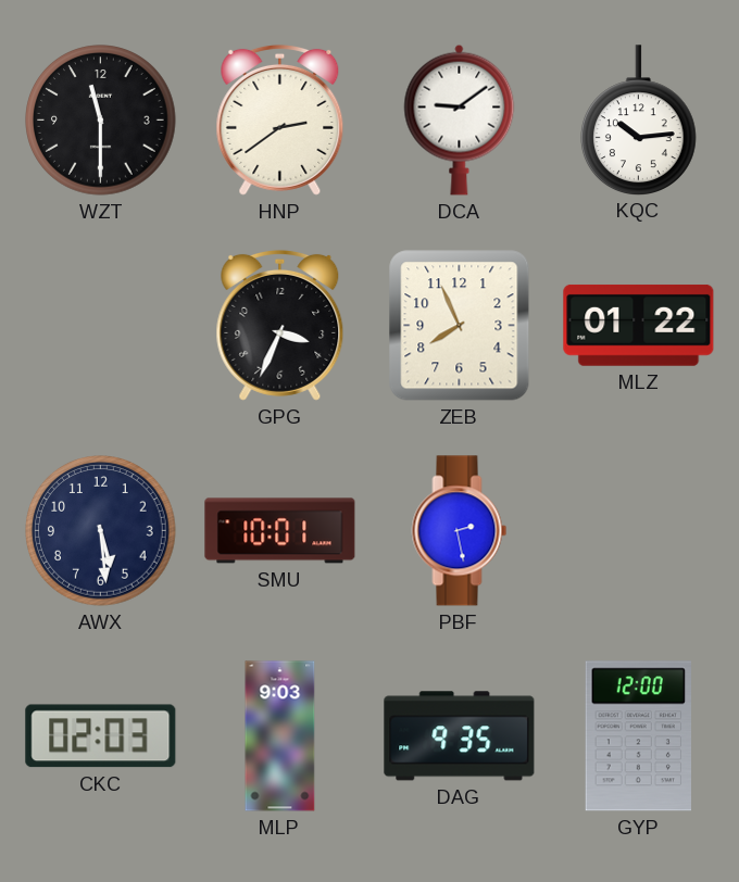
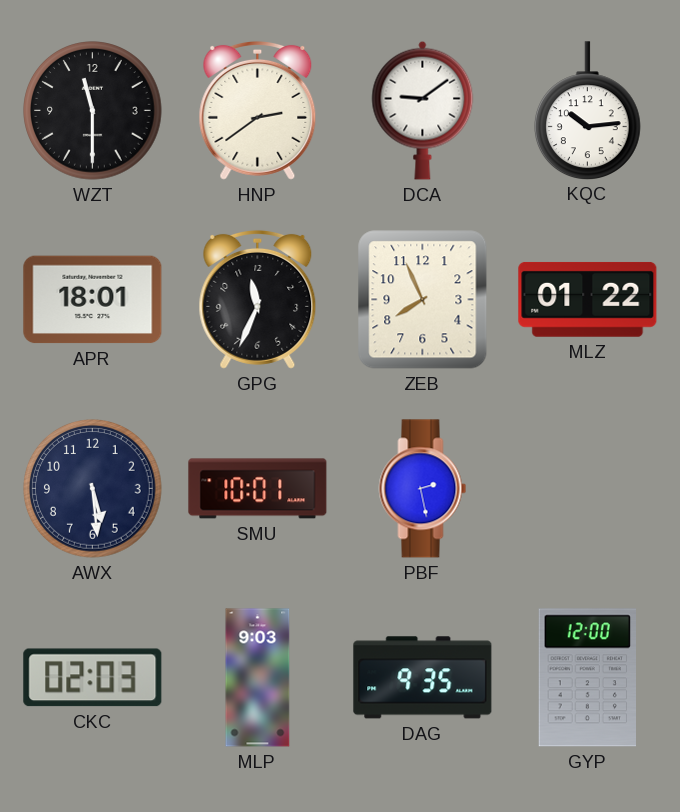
APR: none -> 18:01 (93, 300)
GPG: 3:34 -> 11:34 (258, 299)
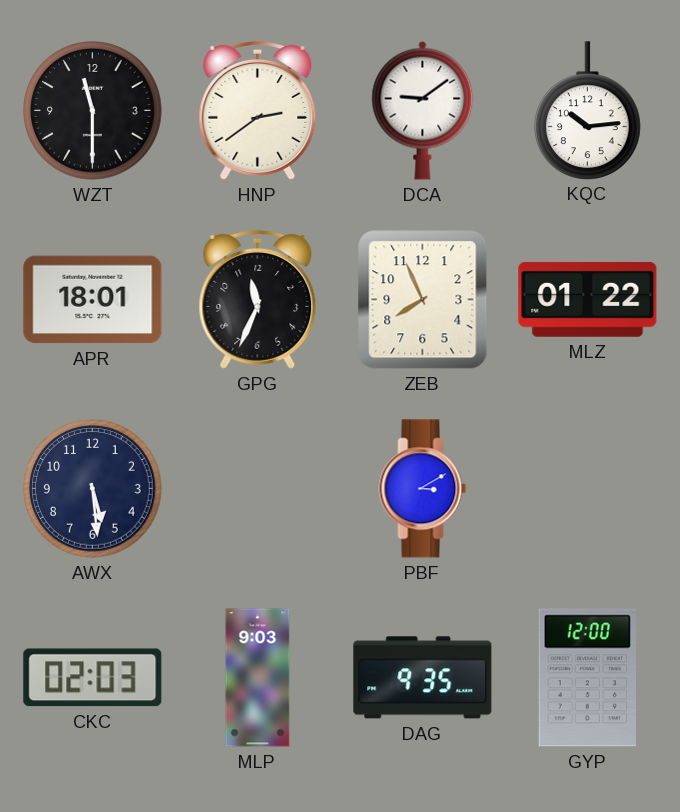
SMU: 10:01 -> none (258, 489)
PBF: 2:28 -> 3:10 (423, 489)
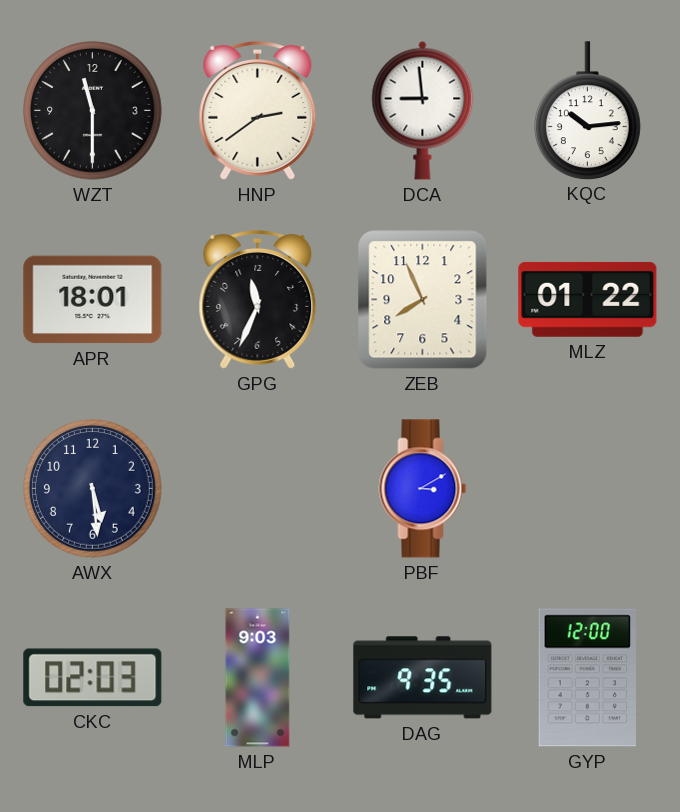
DCA: 9:09 -> 8:59 (423, 110)
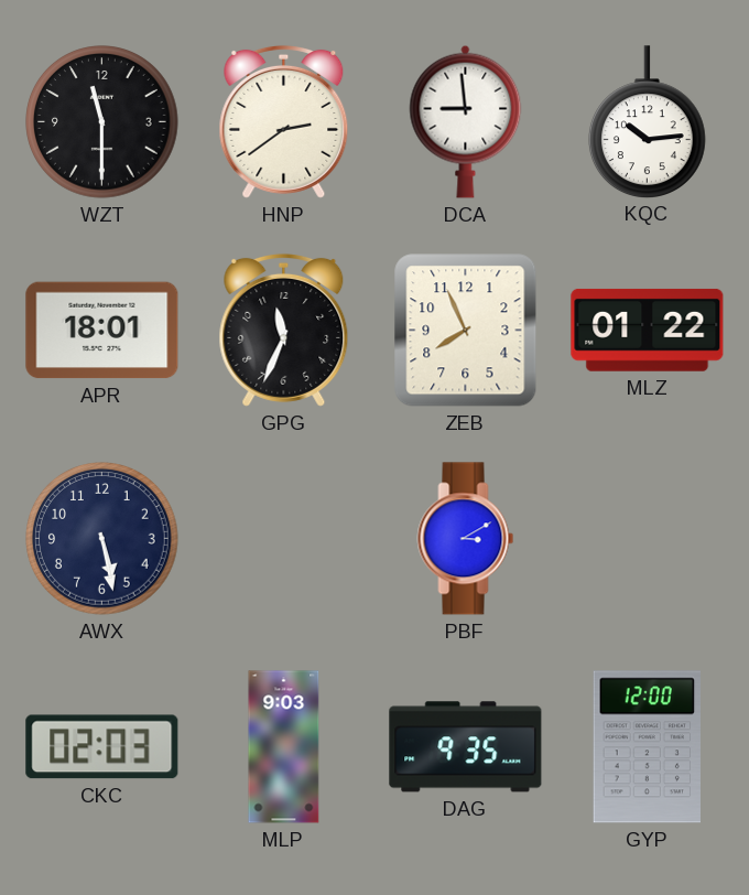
AWX: 5:29 -> 5:28 (102, 539)
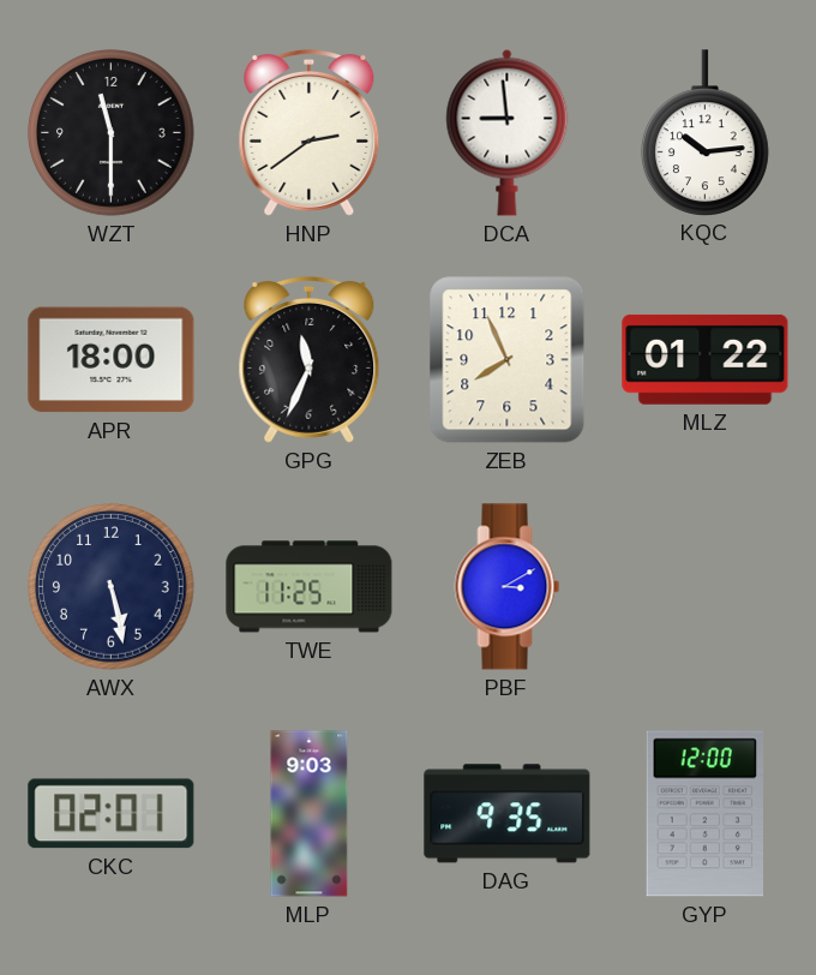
APR: 18:01 -> 18:00 (112, 360)
TWE: none -> 11:25 (310, 587)
CKC: 02:03 -> 02:01 (112, 814)
